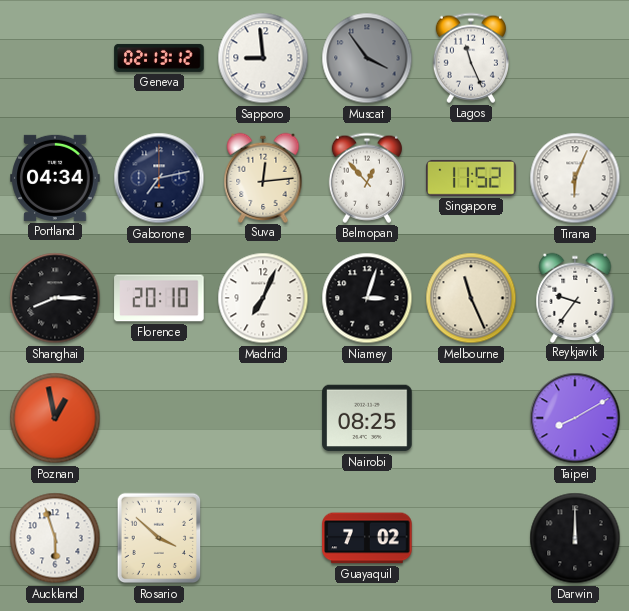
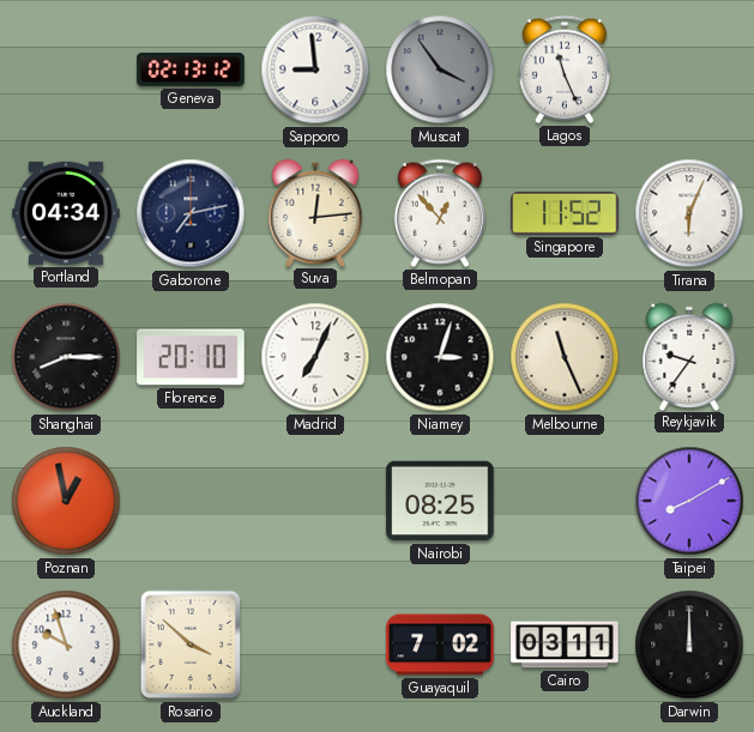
Auckland: 5:57 -> 9:57 (66, 645)
Cairo: none -> 03:11 (565, 645)
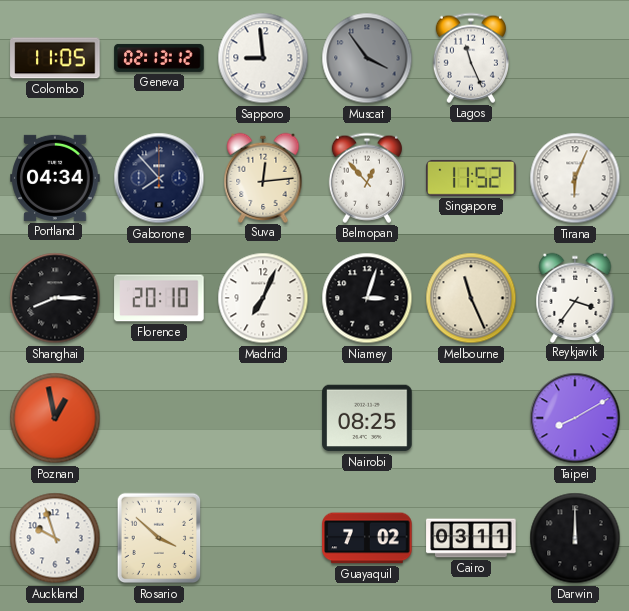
Colombo: none -> 11:05 (55, 58)
Gaborone: 7:13 -> 7:53 (159, 178)
Reykjavik: 9:36 -> 3:36 (575, 297)
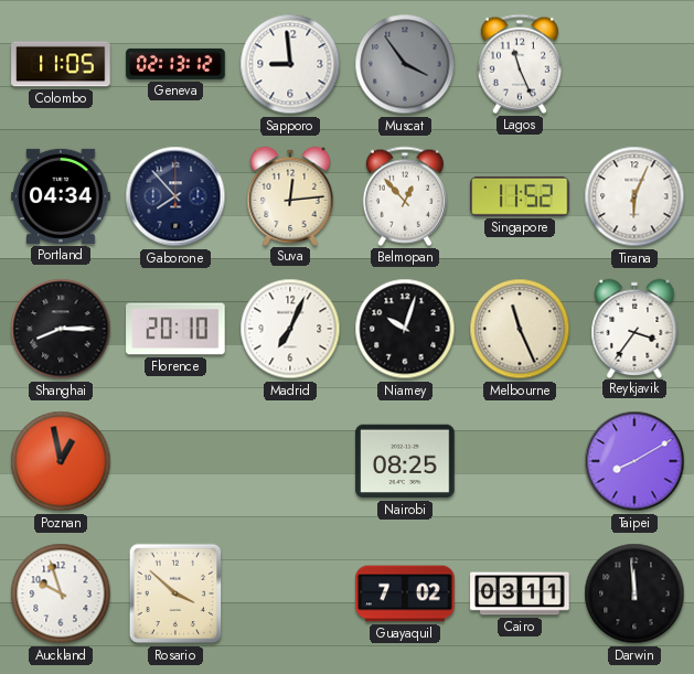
Niamey: 3:03 -> 10:03 (405, 329)
Darwin: 12:00 -> 11:59 (634, 593)
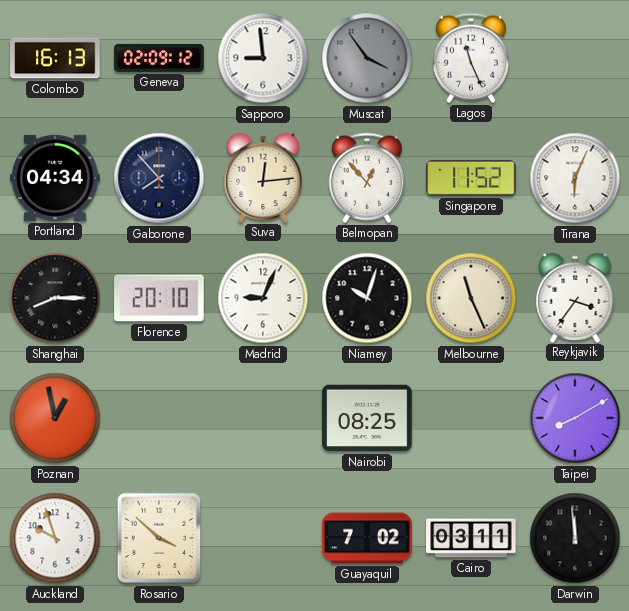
Colombo: 11:05 -> 16:13 (55, 58)
Geneva: 02:13 -> 02:09 (159, 58)
Madrid: 7:04 -> 9:04 (263, 298)
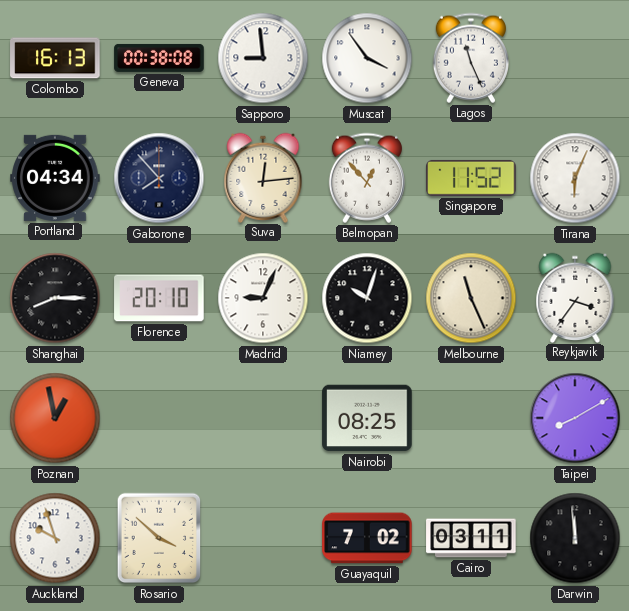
Geneva: 02:09 -> 00:38 (159, 58)
Muscat dial: grey -> white (367, 58)
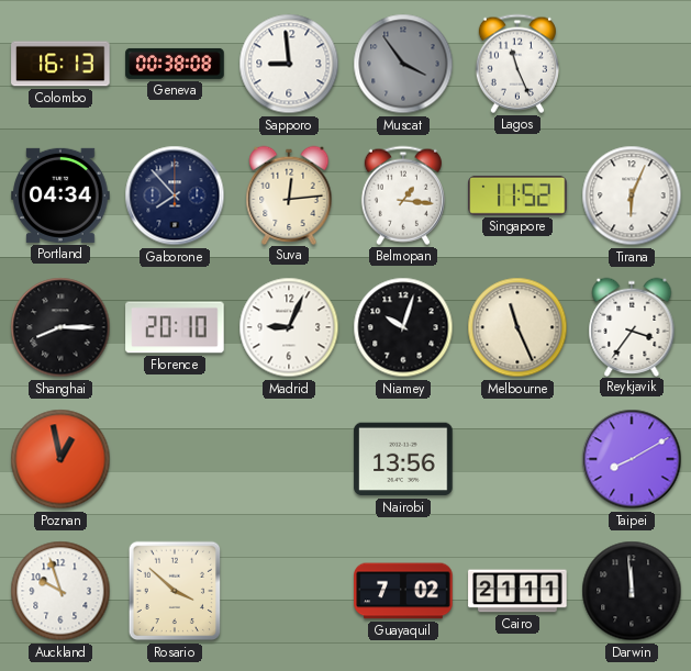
Muscat dial: white -> grey (403, 64)
Belmopan: 12:53 -> 1:16 (403, 195)
Nairobi: 08:25 -> 13:56 (403, 459)
Cairo: 03:11 -> 21:11 (517, 591)
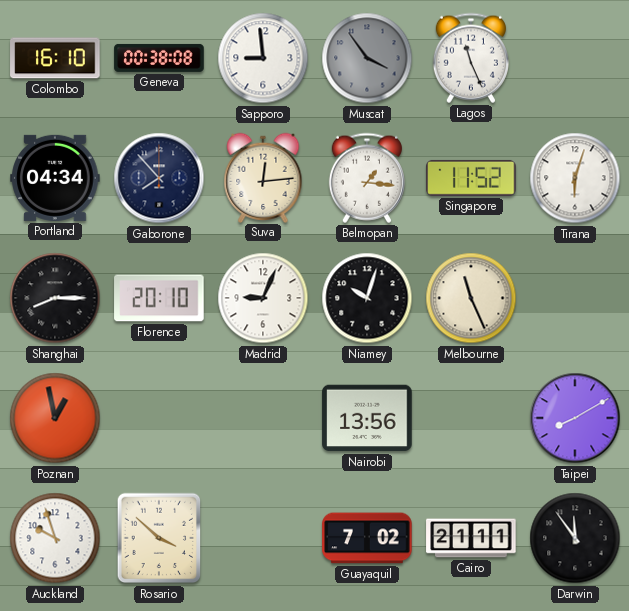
Colombo: 16:13 -> 16:10 (55, 58)
Tirana: 6:04 -> 6:03 (575, 178)
Reykjavik: 3:36 -> none (632, 326)
Darwin: 11:59 -> 11:54 (575, 538)
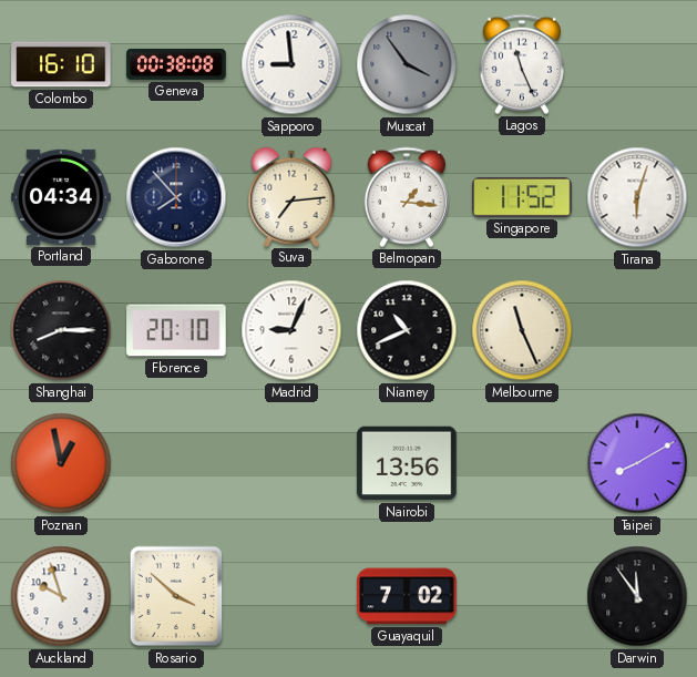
Suva: 12:14 -> 7:14 (291, 196)
Niamey: 10:03 -> 10:41 (407, 330)
Cairo: 21:11 -> none (471, 538)
